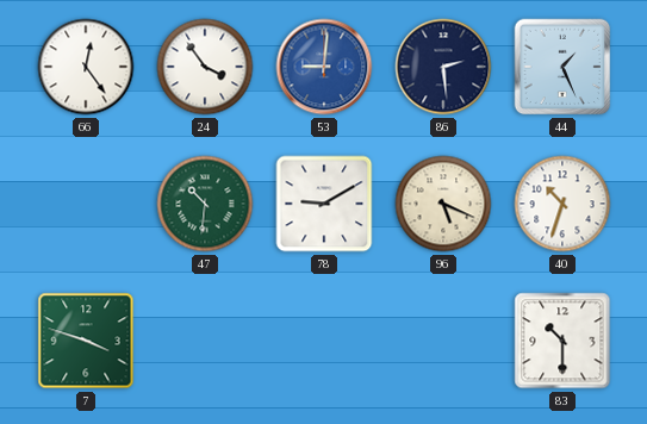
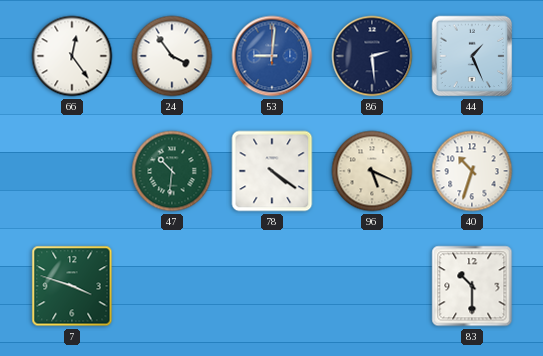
78: 9:10 -> 4:21 (272, 171)
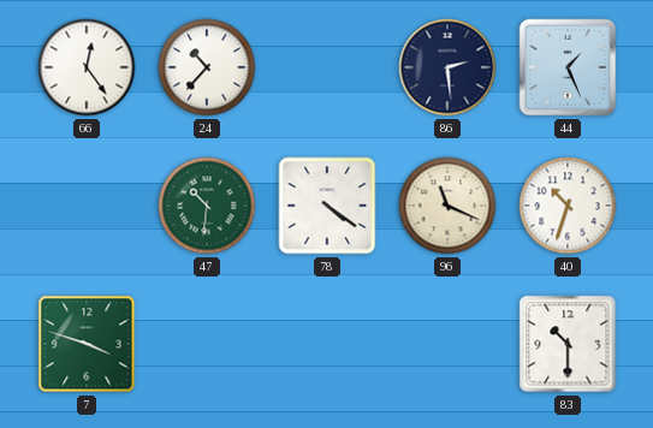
24: 3:54 -> 10:37 (207, 67)
53: 9:01 -> none (272, 56)
96: 5:19 -> 11:19 (447, 206)
